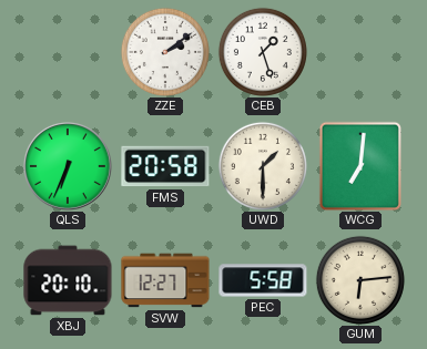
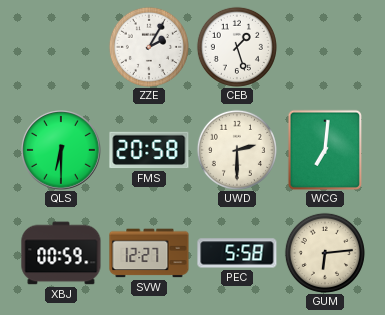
ZZE: 2:09 -> 2:05 (149, 47)
QLS: 6:34 -> 6:30 (62, 151)
UWD: 1:30 -> 2:30 (237, 150)
XBJ: 20:10 -> 00:59 (61, 253)
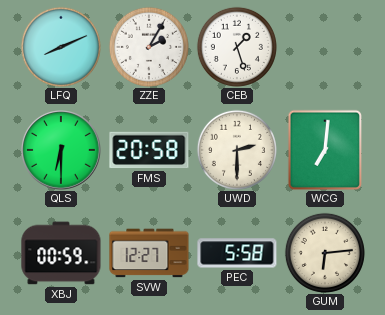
LFQ: none -> 8:11 (61, 47)
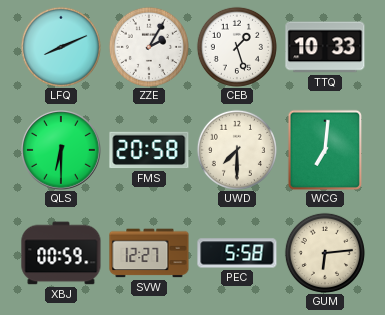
TTQ: none -> 10:33 (325, 47)
UWD: 2:30 -> 7:30 (237, 150)
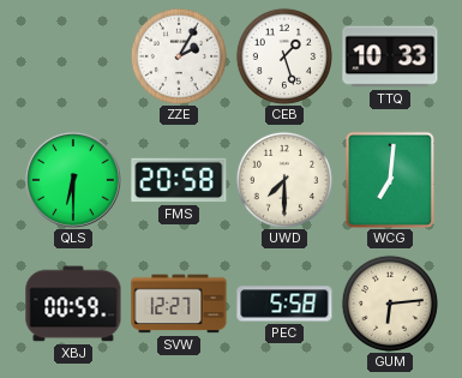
LFQ: 8:11 -> none (61, 47)
